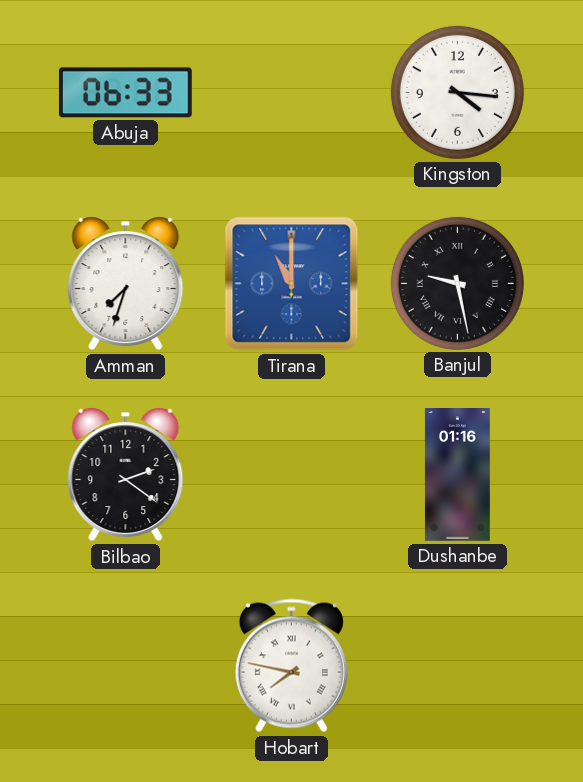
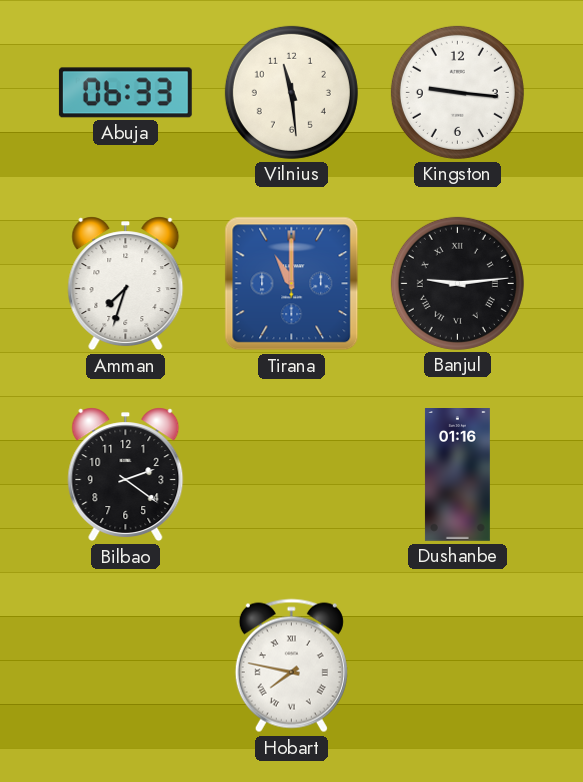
Vilnius: none -> 11:29 (291, 92)
Kingston: 4:16 -> 9:16 (457, 92)
Banjul: 9:28 -> 9:14 (457, 283)
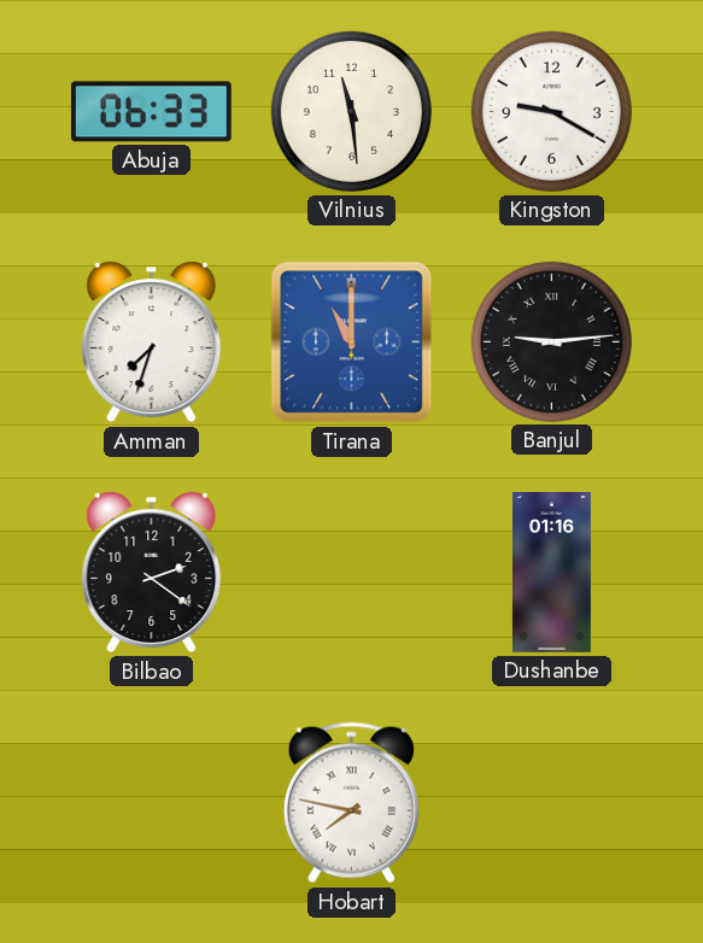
Kingston: 9:16 -> 9:20 (551, 111)
